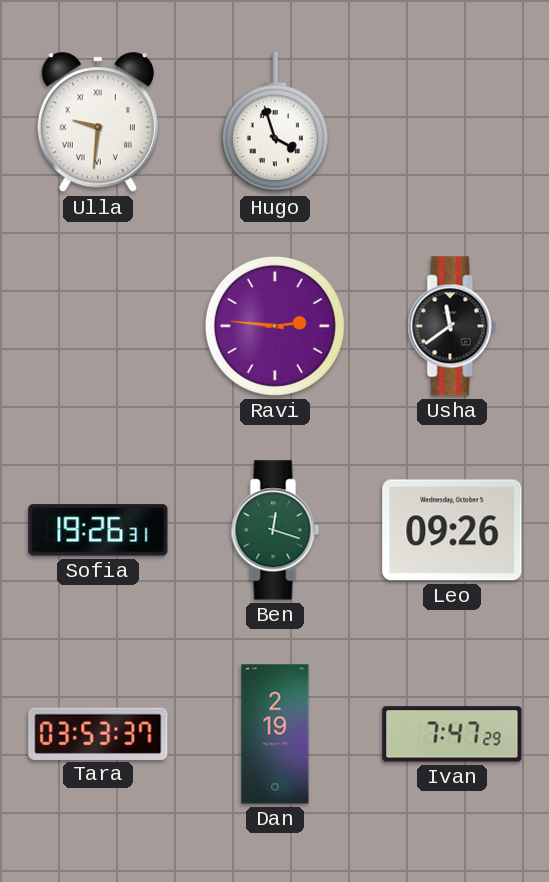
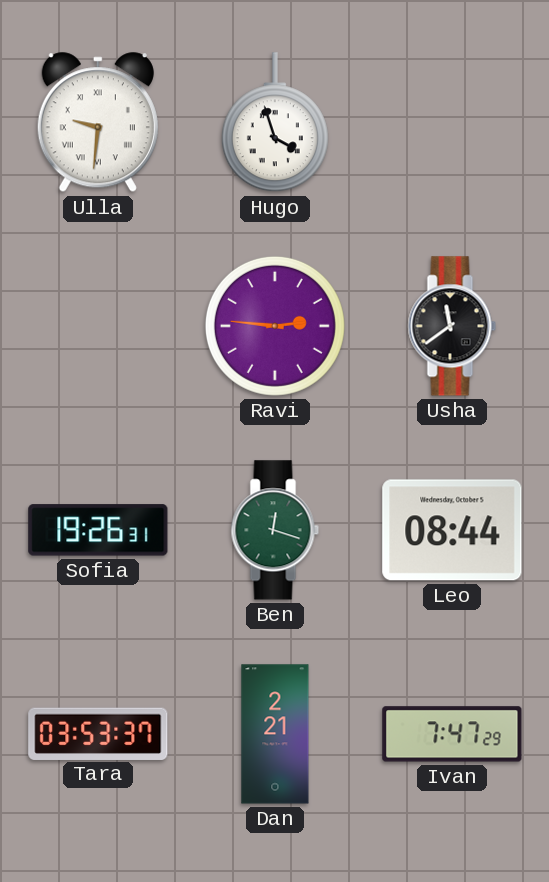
Leo: 09:26 -> 08:44 (452, 530)
Dan: 2:19 -> 2:21 (275, 734)
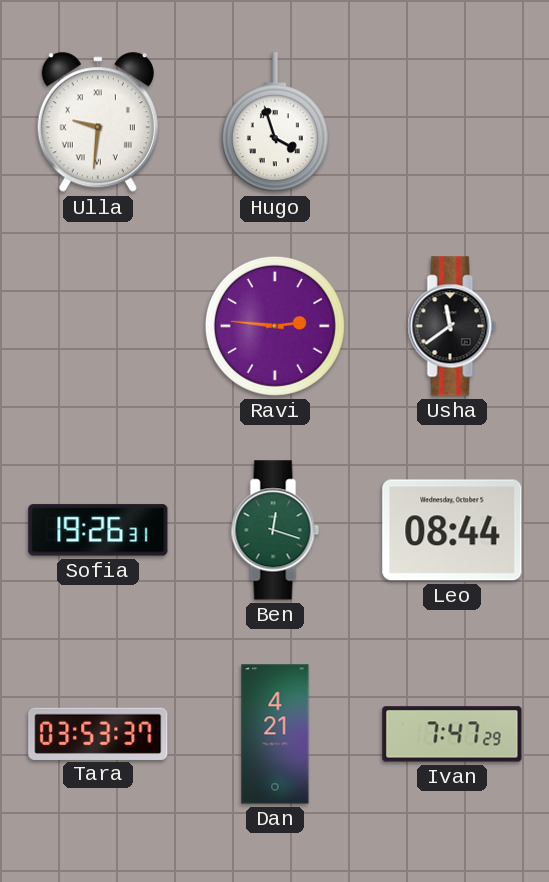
Dan: 2:21 -> 4:21 (275, 734)
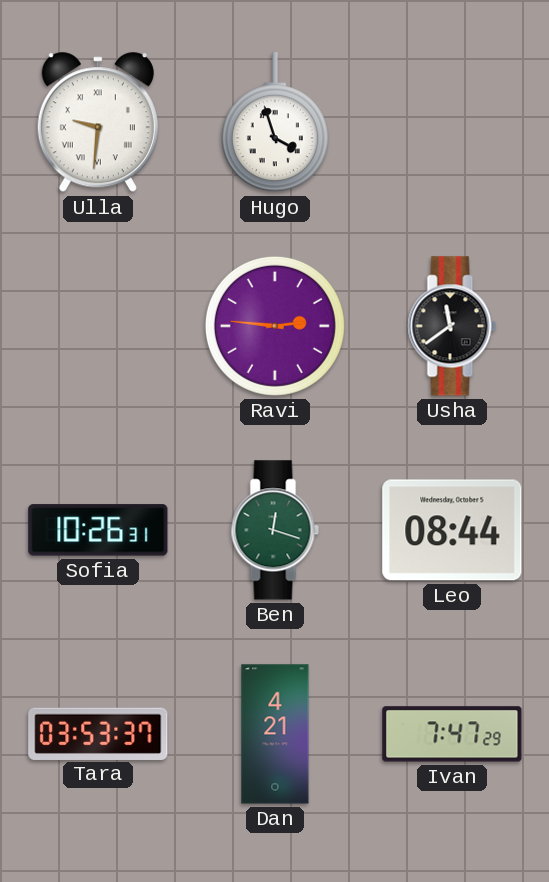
Sofia: 19:26 -> 10:26 (98, 530)
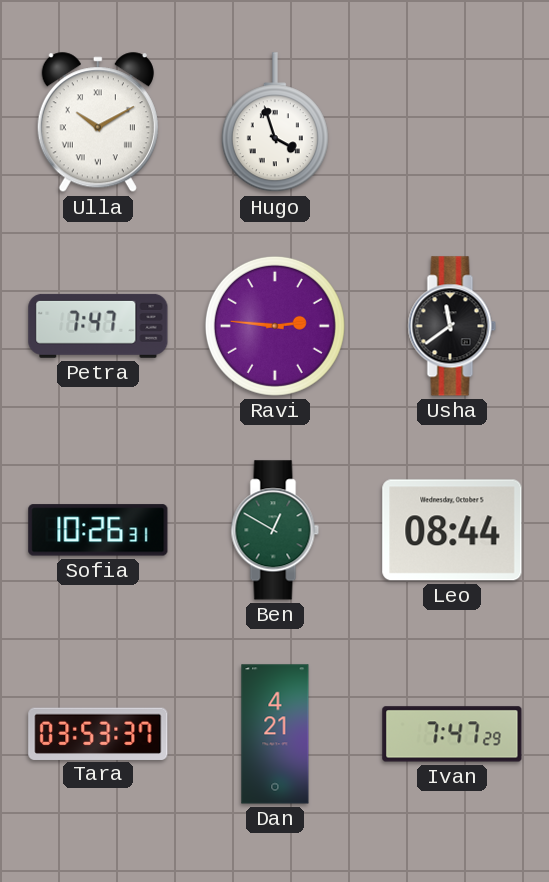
Ulla: 9:31 -> 10:10 (98, 123)
Petra: none -> 7:47 (98, 326)
Ben: 12:18 -> 12:50 (275, 530)
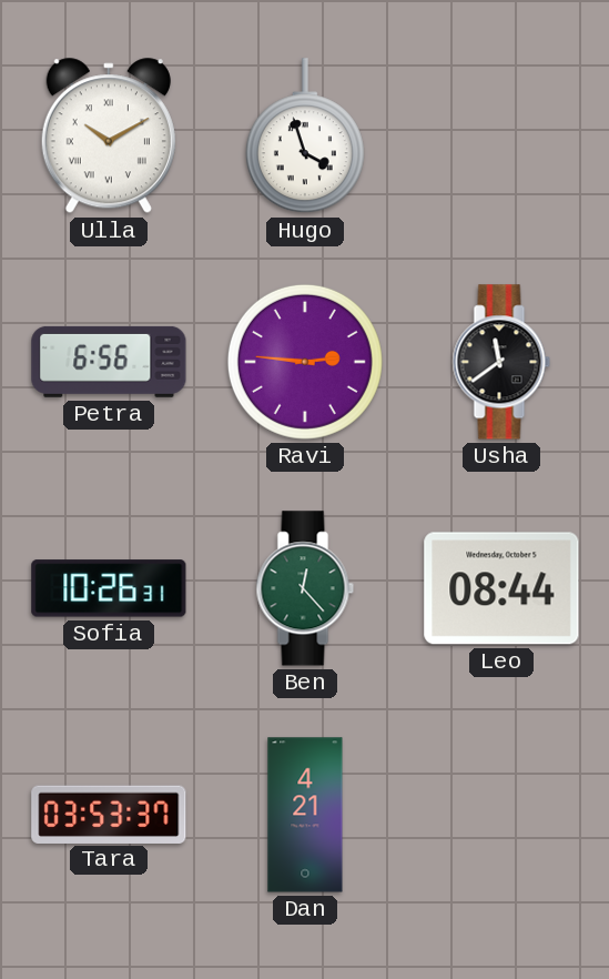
Petra: 7:47 -> 6:56 (109, 362)
Ben: 12:50 -> 12:23 (305, 588)
Ivan: 7:47 -> none (452, 734)
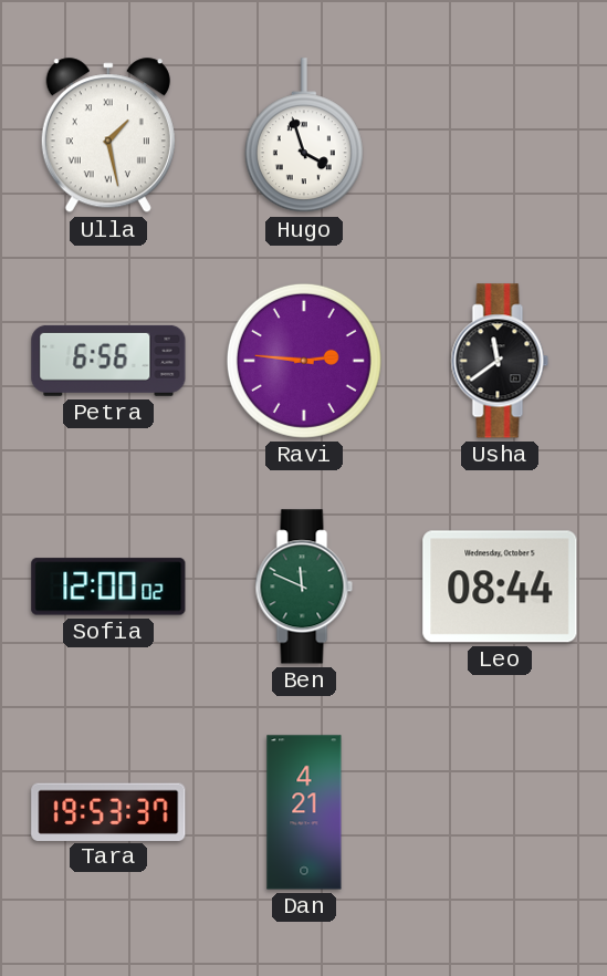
Ulla: 10:10 -> 1:28 (108, 136)
Sofia: 10:26 -> 12:00 (108, 586)
Ben: 12:23 -> 11:49 (304, 586)
Tara: 03:53 -> 19:53 (108, 811)
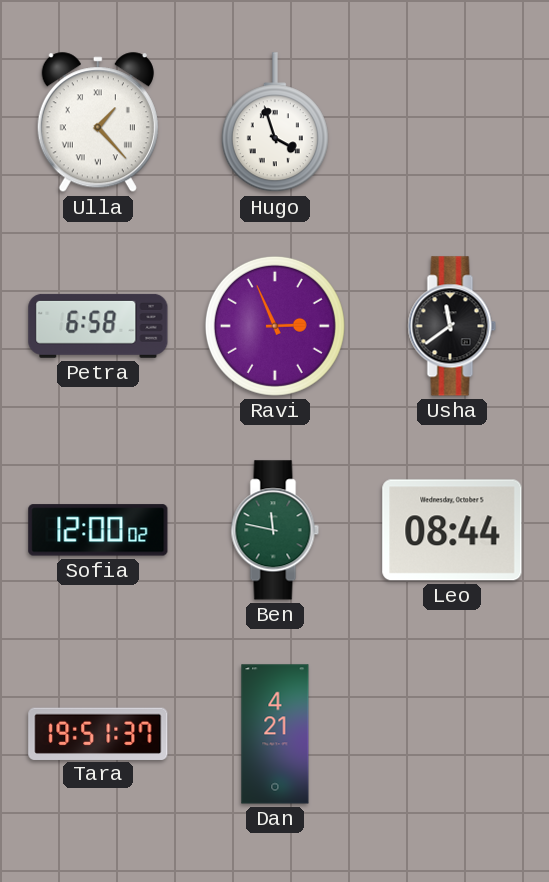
Ulla: 1:28 -> 1:23 (98, 123)
Petra: 6:56 -> 6:58 (98, 326)
Ravi: 2:46 -> 2:56 (275, 326)
Ben: 11:49 -> 11:47 (275, 530)
Tara: 19:53 -> 19:51 (98, 733)
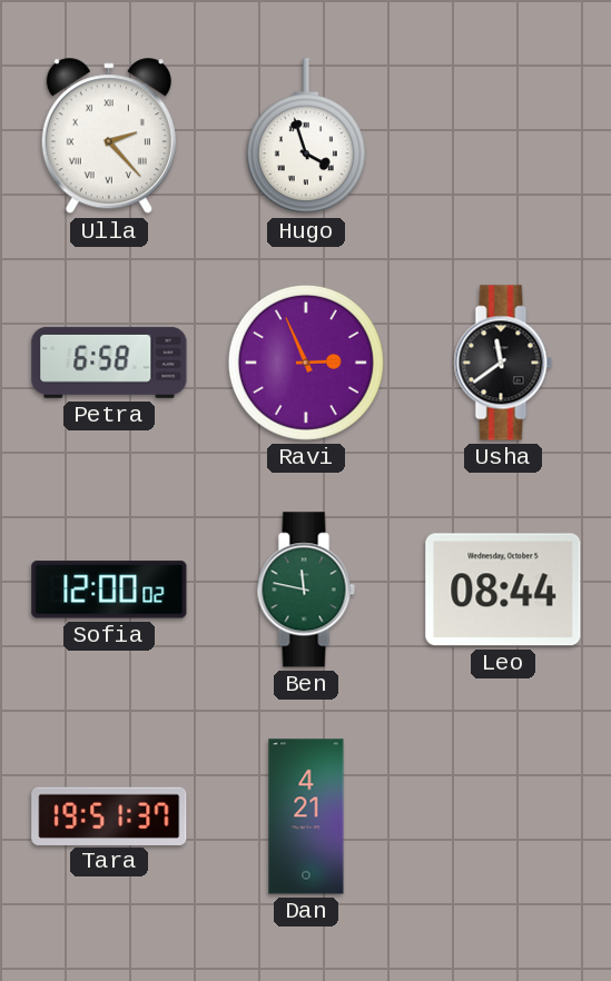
Ulla: 1:23 -> 2:23 (109, 137)
